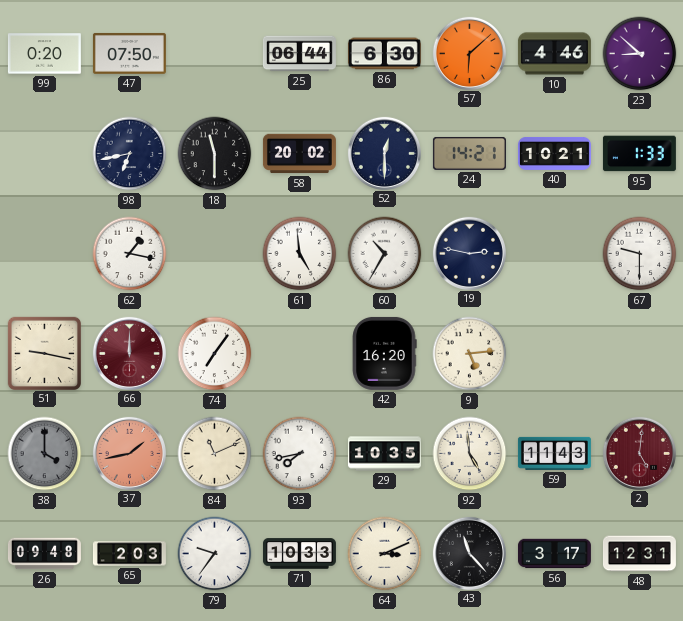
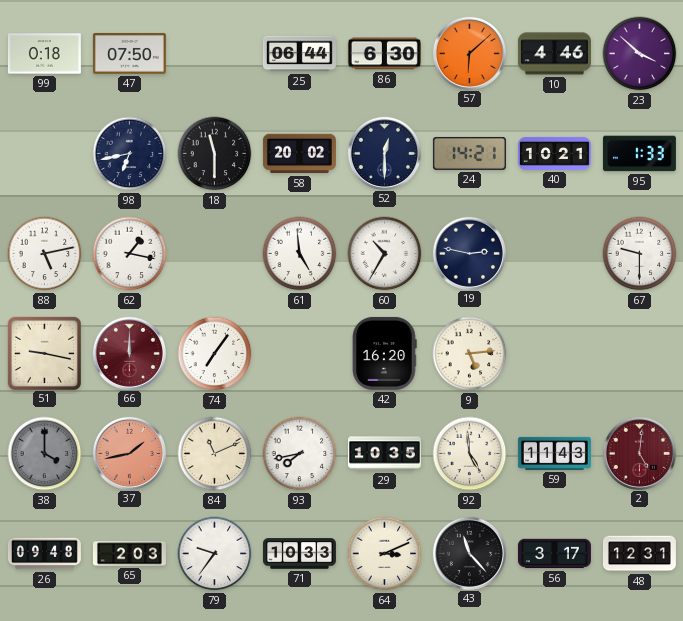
99: 0:20 -> 0:18 (44, 54)
23: 8:52 -> 3:52 (640, 54)
88: none -> 5:13 (45, 254)
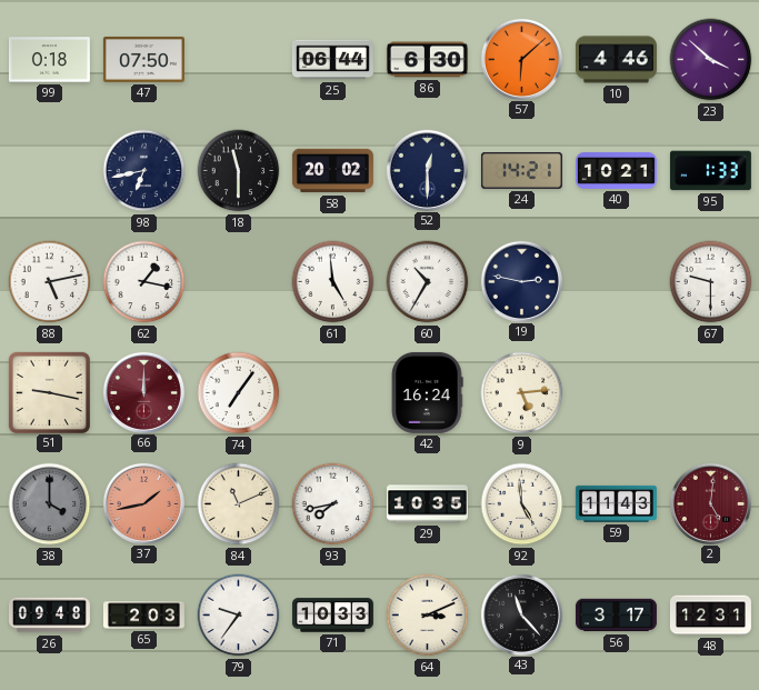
42: 16:20 -> 16:24 (427, 392)
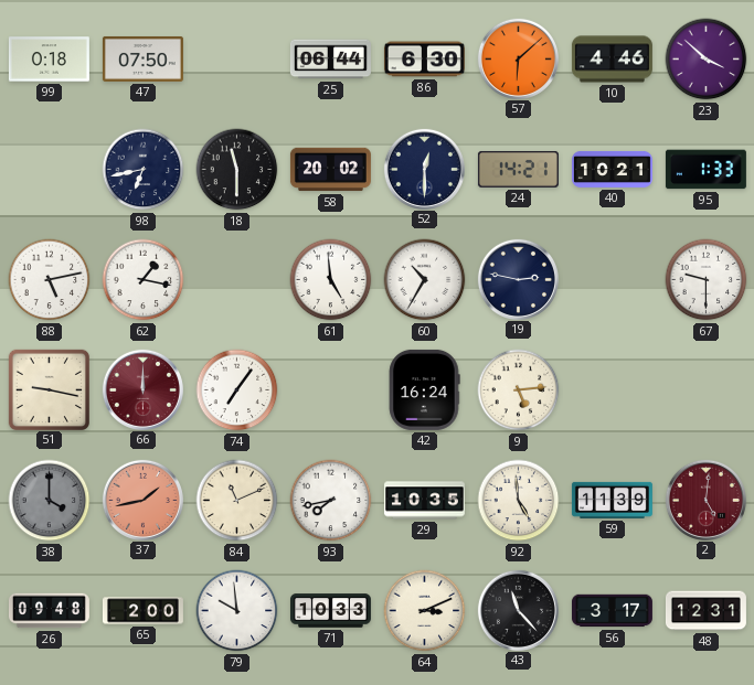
59: 11:43 -> 11:39 (612, 500)
65: 2:03 -> 2:00 (142, 611)
79: 9:36 -> 9:59 (237, 611)
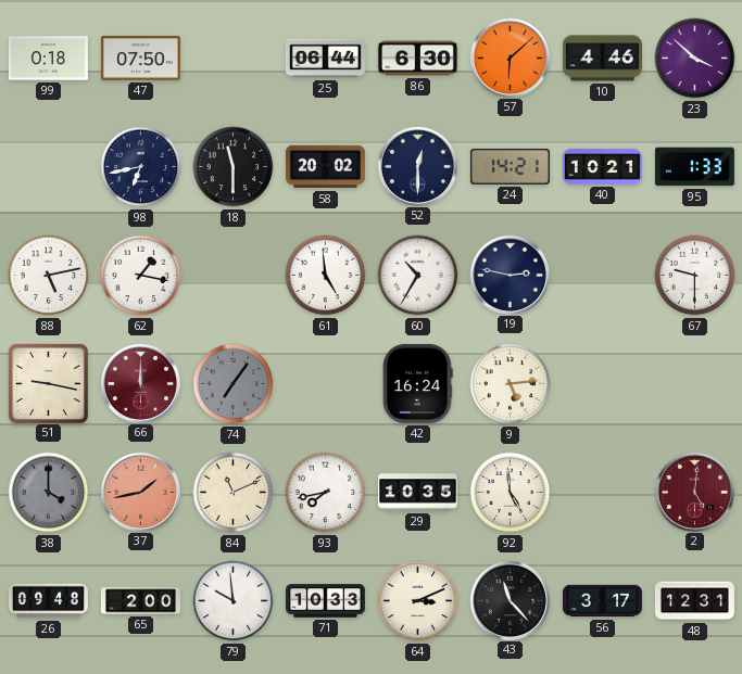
74 dial: white -> grey (234, 384)
59: 11:39 -> none (612, 500)
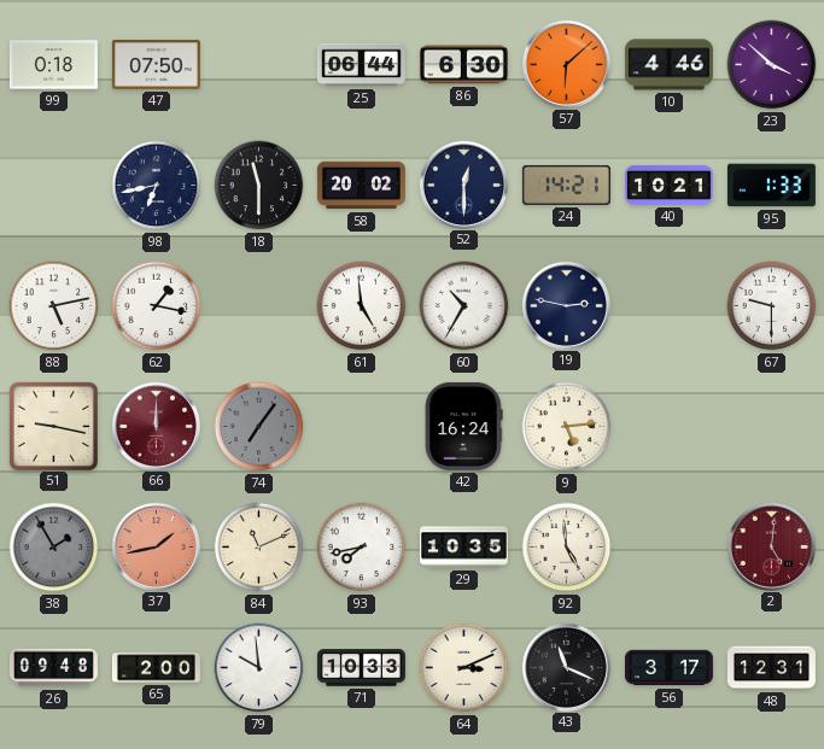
38: 4:00 -> 1:55 (54, 548)
43: 11:23 -> 11:19 (566, 667)
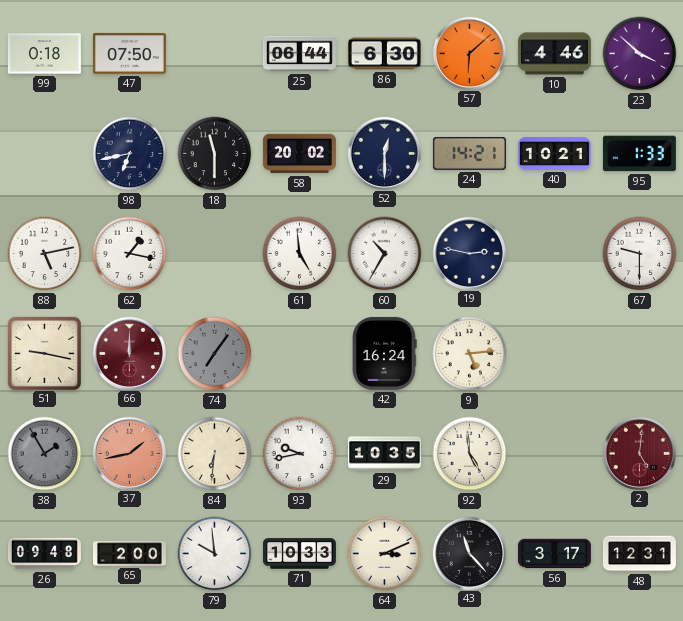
84: 11:11 -> 6:31 (215, 454)
93: 7:43 -> 9:43 (300, 454)
43: 11:19 -> 11:23 (469, 553)
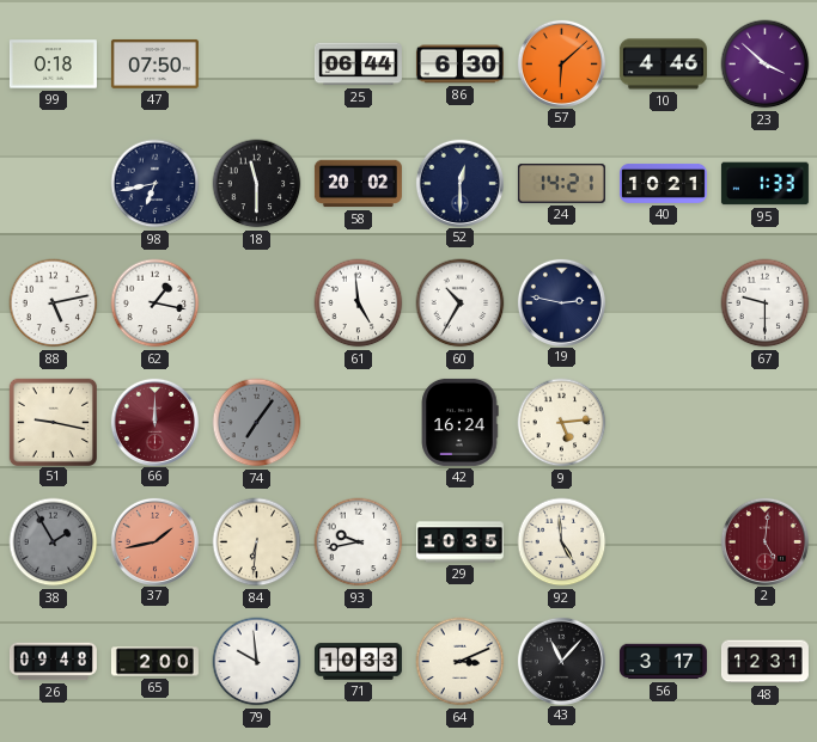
43: 11:23 -> 11:07 (561, 661)
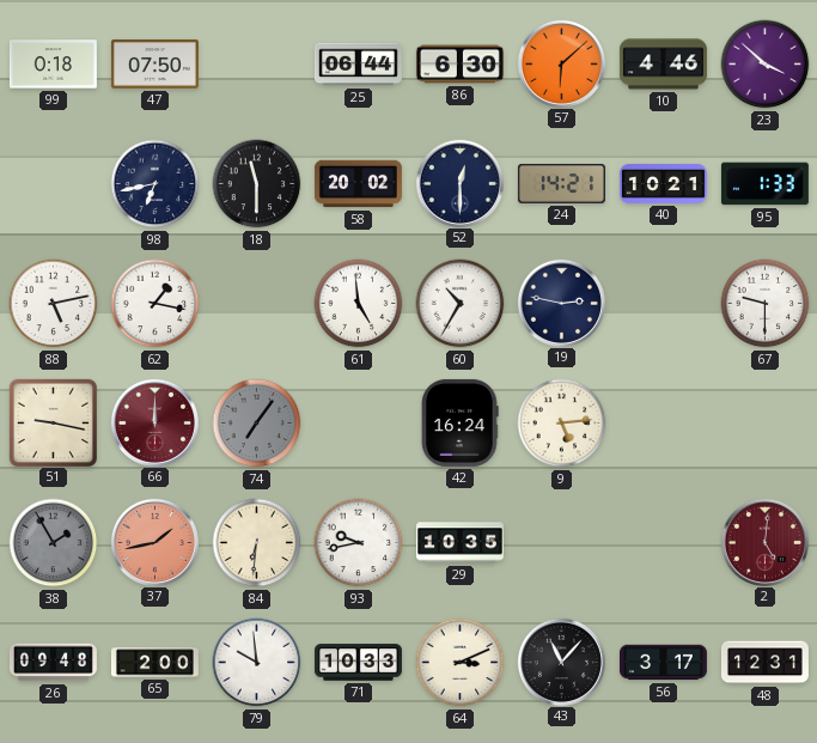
92: 4:59 -> none (562, 542)
